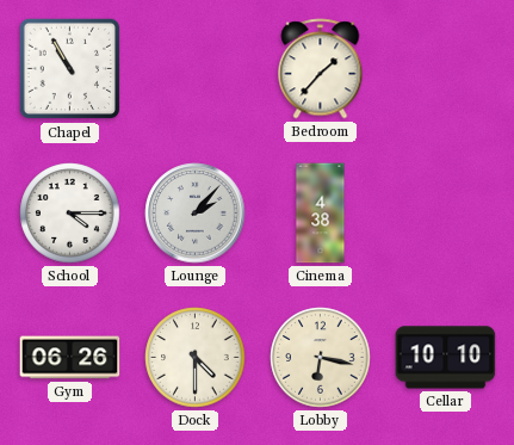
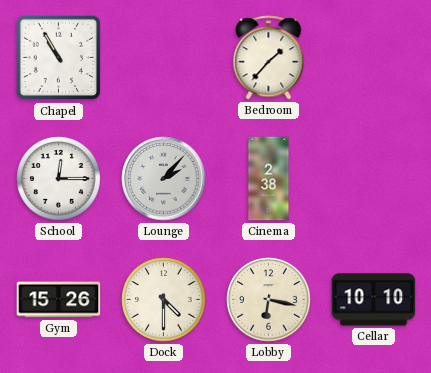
School: 4:15 -> 12:15 (59, 179)
Cinema: 4:38 -> 2:38 (269, 179)
Gym: 06:26 -> 15:26 (59, 300)
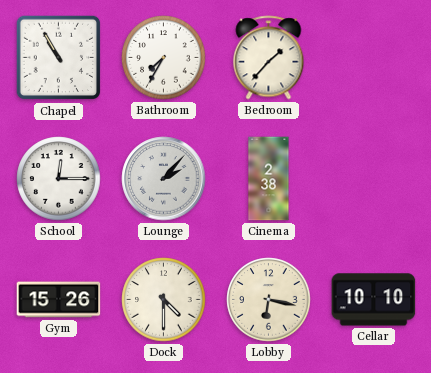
Bathroom: none -> 7:35 (164, 58)
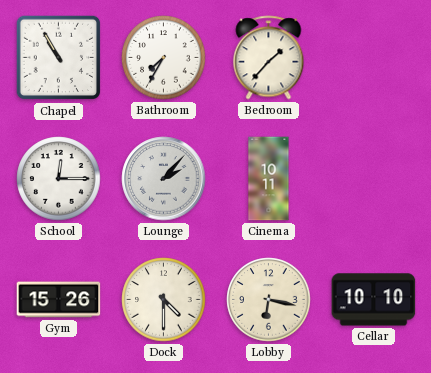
Cinema: 2:38 -> 10:11 (269, 179)
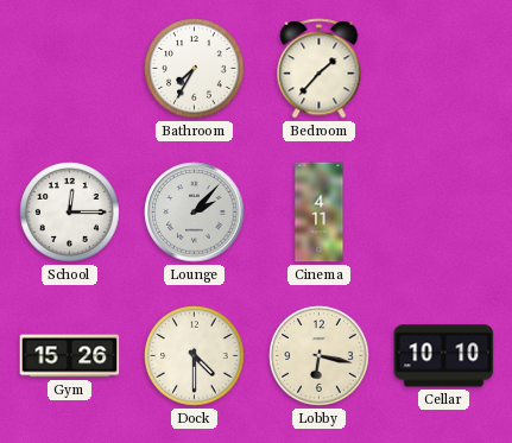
Chapel: 10:55 -> none (59, 58)
Cinema: 10:11 -> 4:11 (320, 213)
